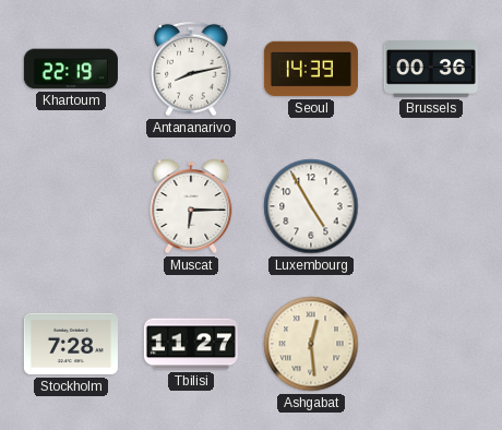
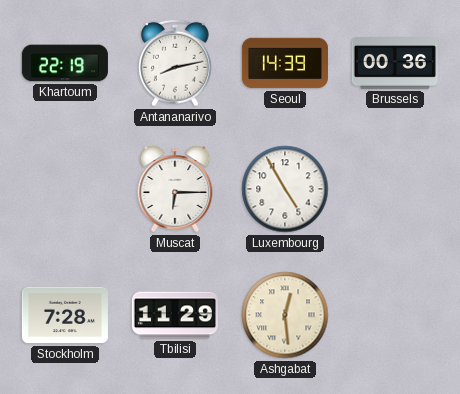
Tbilisi: 11:27 -> 11:29 (175, 315)
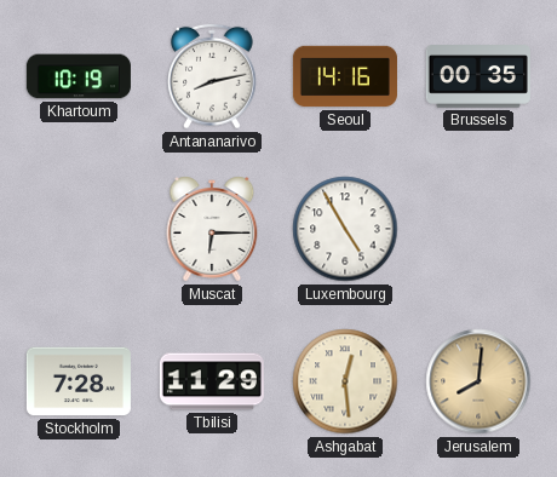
Khartoum: 22:19 -> 10:19 (79, 76)
Seoul: 14:39 -> 14:16 (345, 76)
Brussels: 00:36 -> 00:35 (478, 76)
Jerusalem: none -> 8:01 (478, 381)
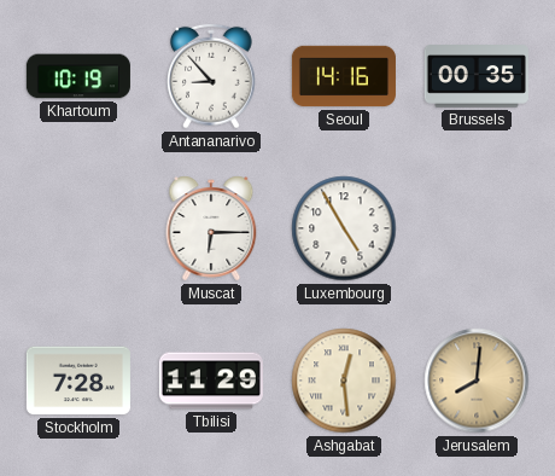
Antananarivo: 8:13 -> 8:53 (211, 76)
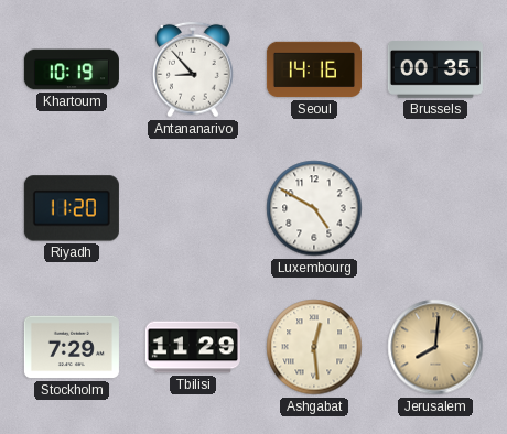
Riyadh: none -> 11:20 (72, 208)
Muscat: 6:15 -> none (211, 228)
Luxembourg: 4:55 -> 4:50 (314, 208)
Stockholm: 7:28 -> 7:29 (72, 347)
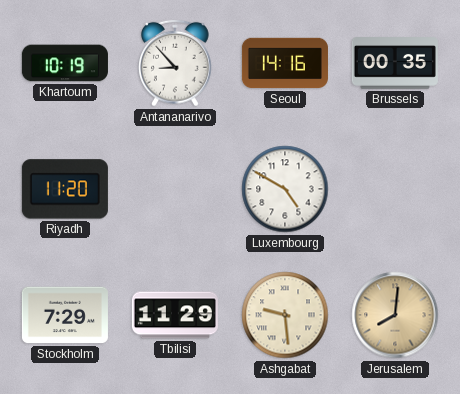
Ashgabat: 12:29 -> 9:29 (285, 315)
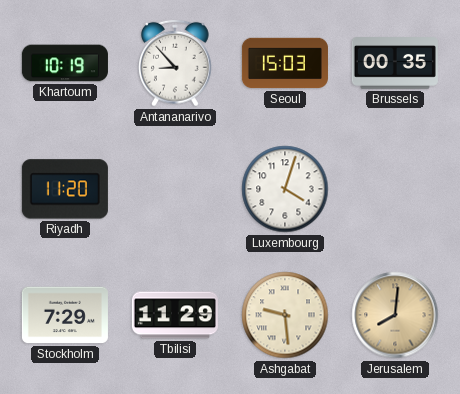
Seoul: 14:16 -> 15:03 (285, 63)
Luxembourg: 4:50 -> 4:03 (285, 189)
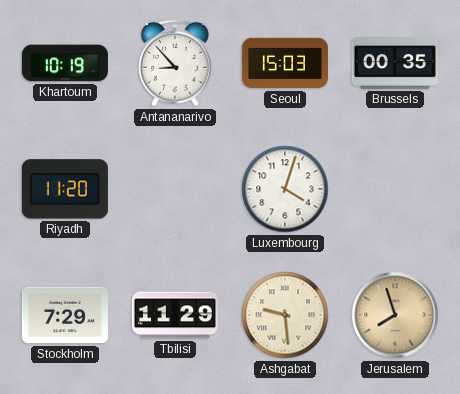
Jerusalem: 8:01 -> 7:57 (395, 315)
